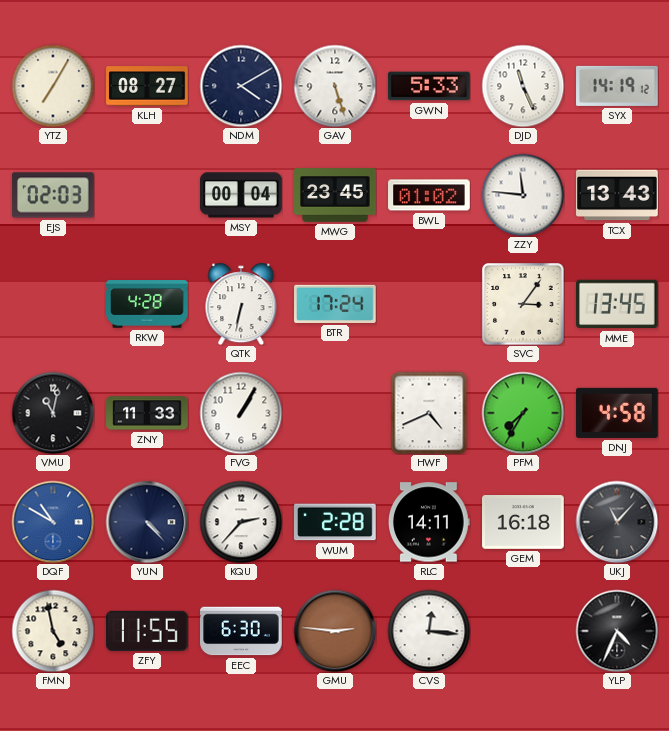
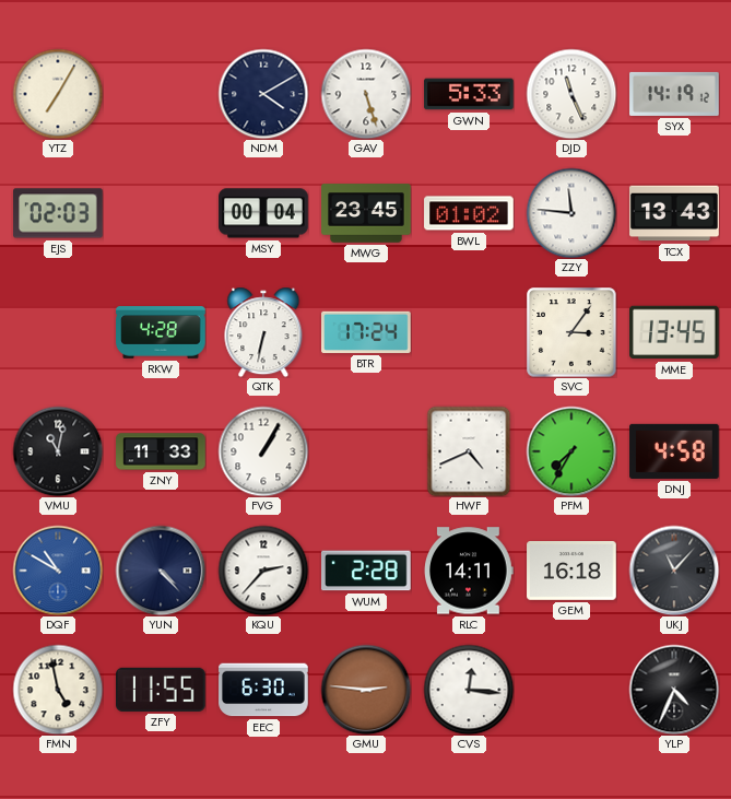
KLH: 08:27 -> none (147, 86)
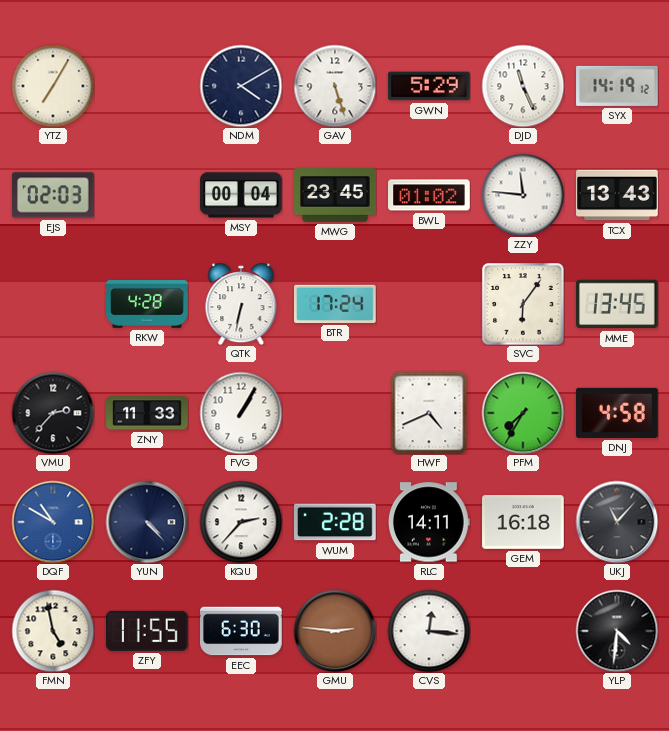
GWN: 5:33 -> 5:29 (429, 86)
SVC: 3:06 -> 6:06 (523, 304)
VMU: 11:02 -> 2:37 (53, 413)
YLP: 4:34 -> 4:31 (617, 631)
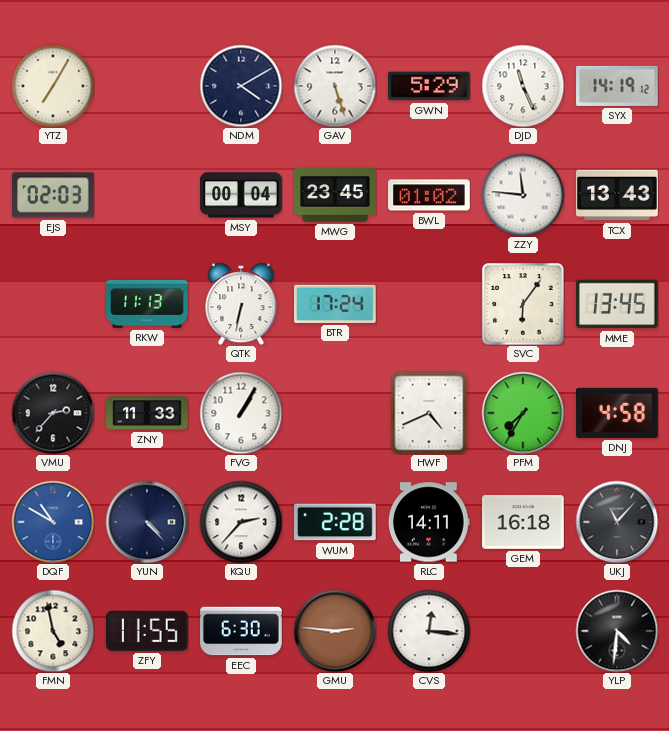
RKW: 4:28 -> 11:13 (147, 304)
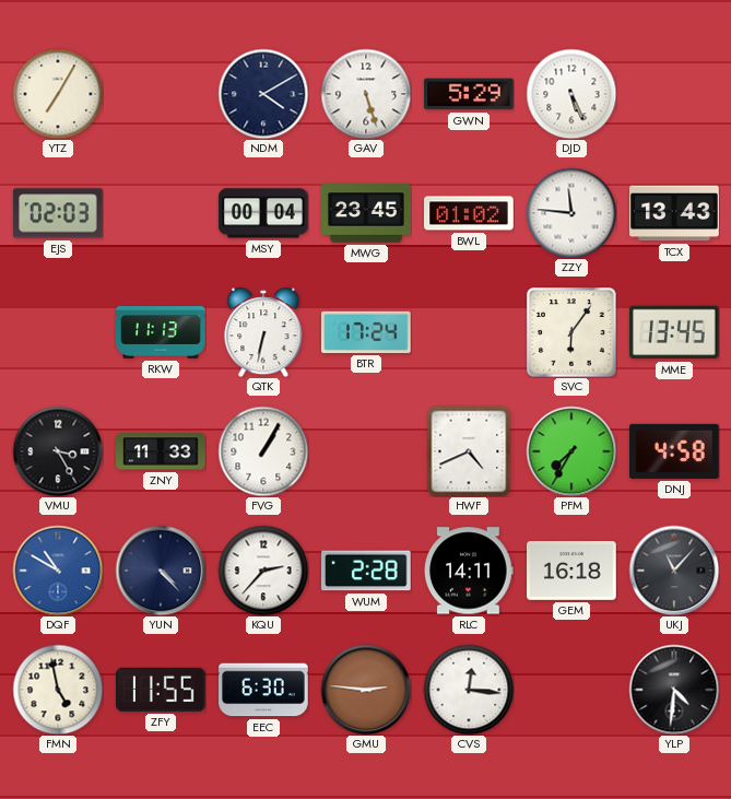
DJD: 11:26 -> 5:26 (571, 94)
SYX: 14:19 -> none (617, 86)
VMU: 2:37 -> 3:25 (58, 451)
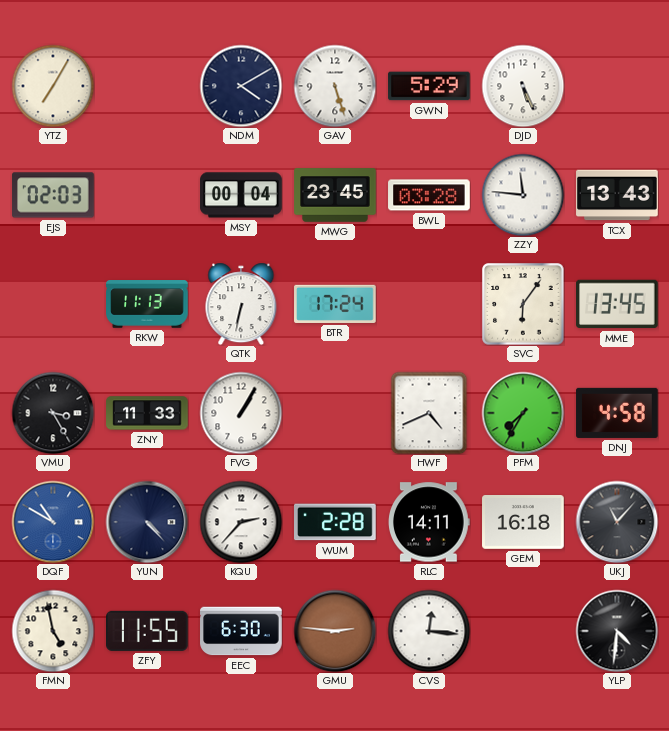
BWL: 01:02 -> 03:28 (429, 195)
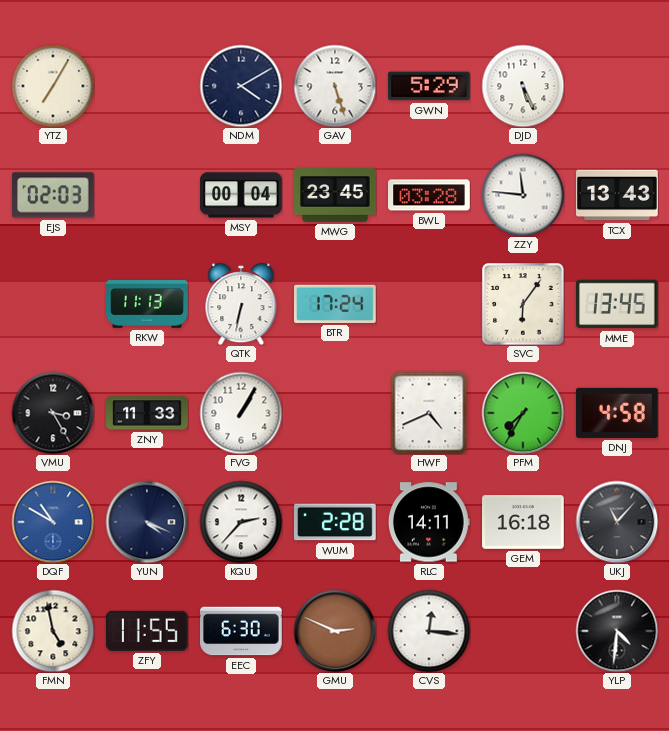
YUN: 4:23 -> 4:19 (147, 522)
GMU: 2:46 -> 2:49 (335, 631)
